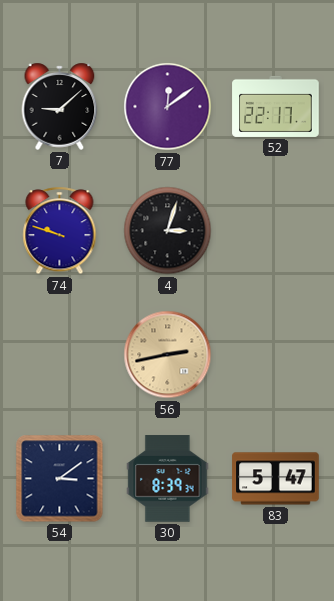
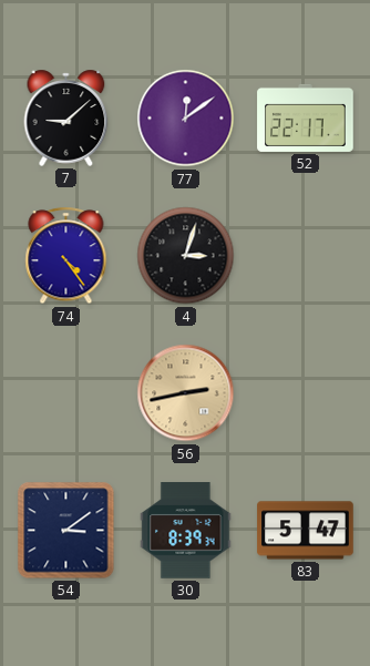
74: 9:48 -> 4:24 (66, 256)
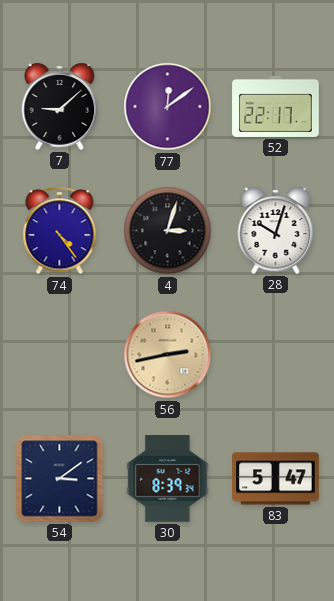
28: none -> 10:03 (276, 230)
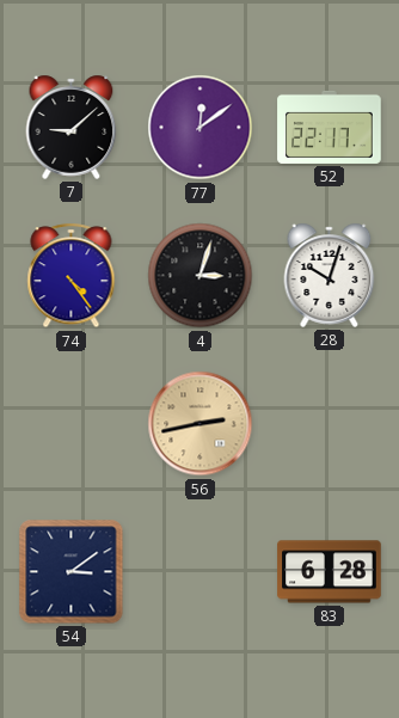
30: 8:39 -> none (168, 479)
83: 5:47 -> 6:28 (330, 572)
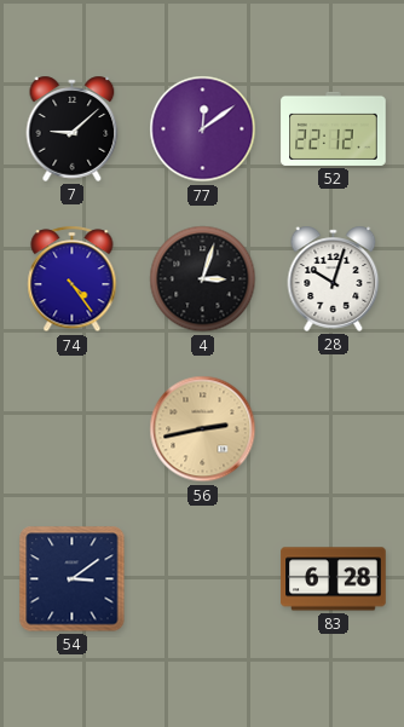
52: 22:17 -> 22:12 (334, 128)
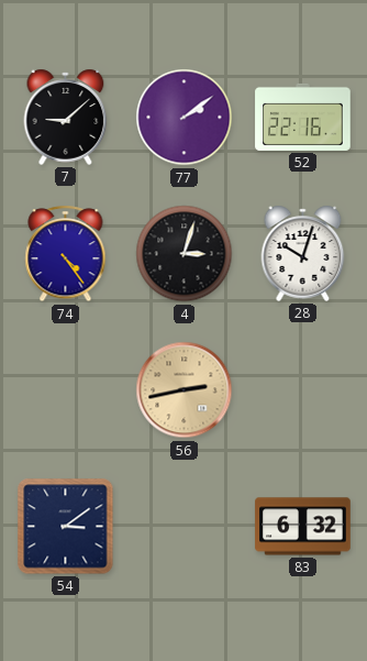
77: 12:09 -> 2:09 (185, 118)
52: 22:12 -> 22:16 (303, 117)
83: 6:28 -> 6:32 (303, 527)
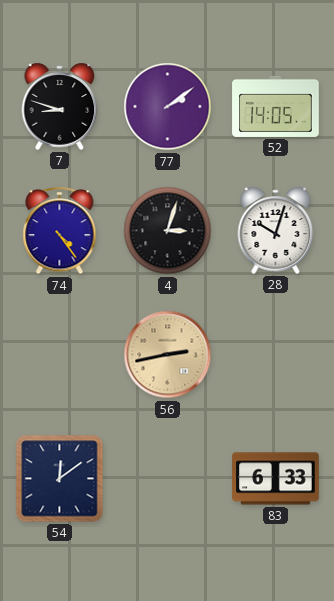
7: 9:08 -> 8:48 (60, 106)
52: 22:16 -> 14:05 (276, 106)
54: 3:09 -> 12:09 (60, 479)
83: 6:32 -> 6:33 (276, 479)
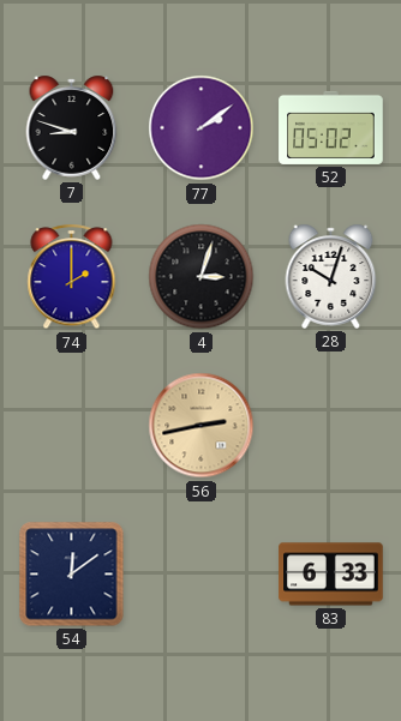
52: 14:05 -> 05:02 (331, 127)
74: 4:24 -> 2:00 (72, 277)
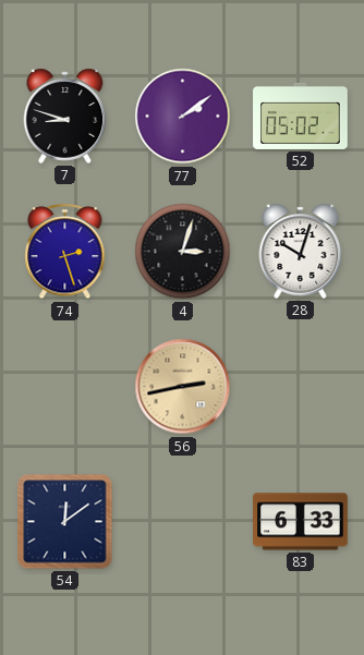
74: 2:00 -> 2:27 (65, 252)
